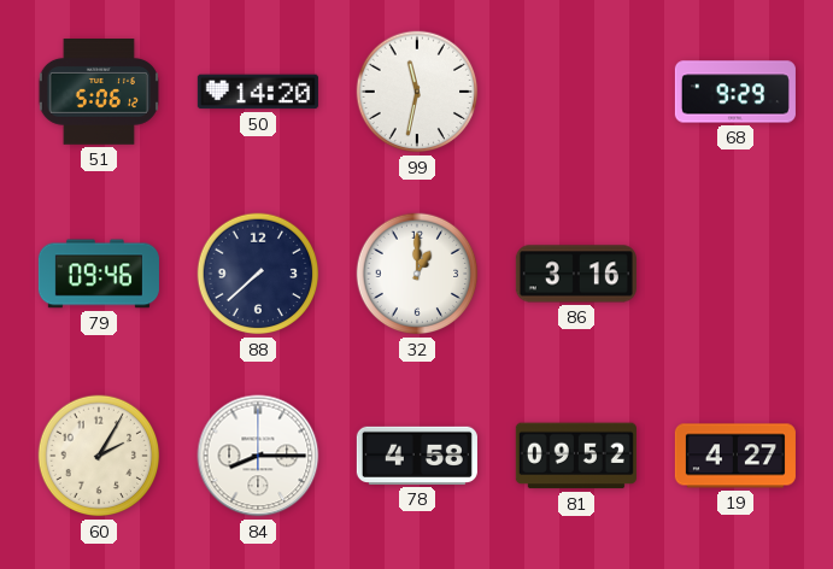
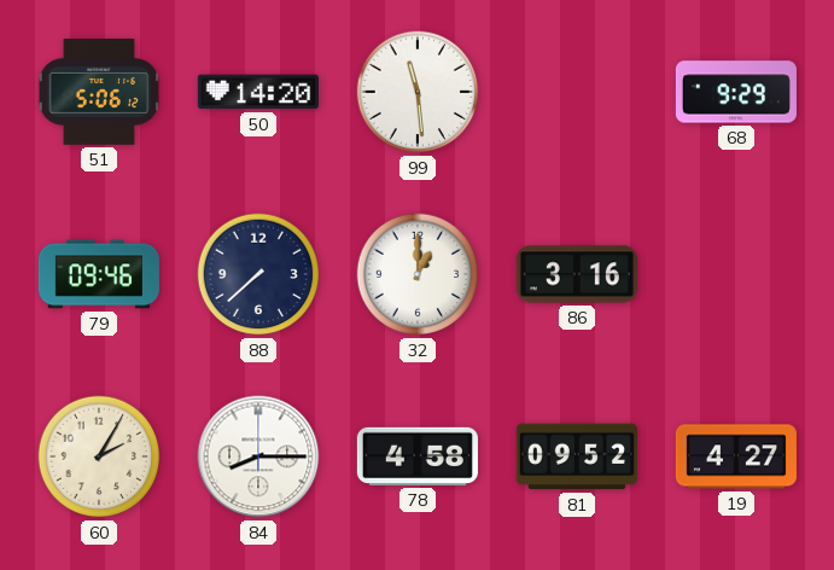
99: 11:32 -> 11:29 (418, 92)
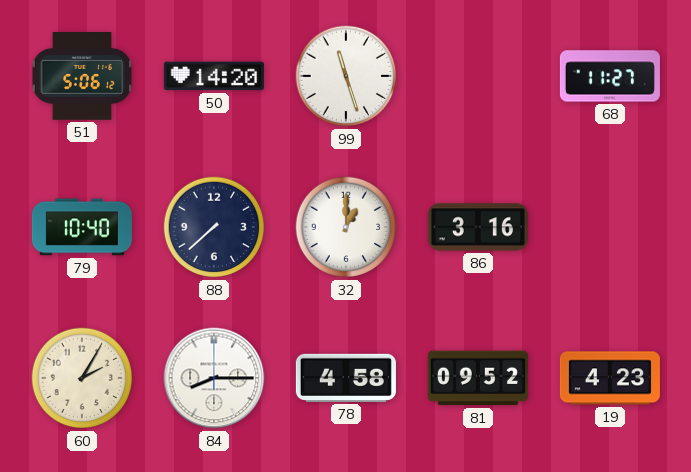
99: 11:29 -> 11:27 (346, 76)
68: 9:29 -> 11:27 (610, 76)
79: 09:46 -> 10:40 (82, 227)
19: 4:27 -> 4:23 (610, 378)
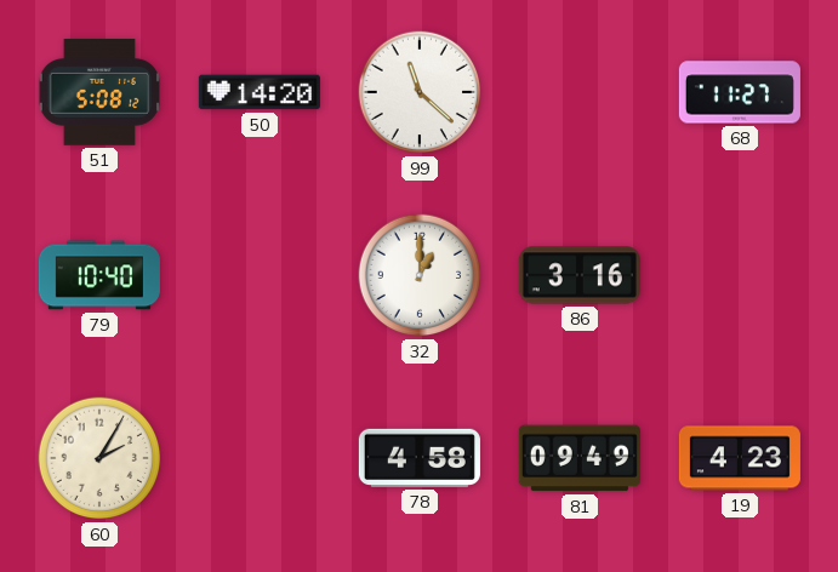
51: 5:06 -> 5:08 (99, 93)
99: 11:27 -> 11:22 (420, 92)
88: 7:38 -> none (214, 227)
84: 8:15 -> none (214, 378)
81: 09:52 -> 09:49 (580, 458)
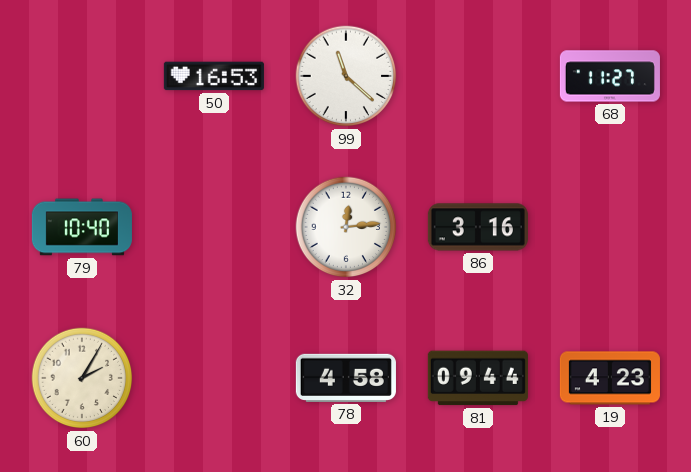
51: 5:08 -> none (99, 93)
50: 14:20 -> 16:53 (214, 76)
32: 1:00 -> 12:14 (346, 227)
81: 09:49 -> 09:44 (478, 378)
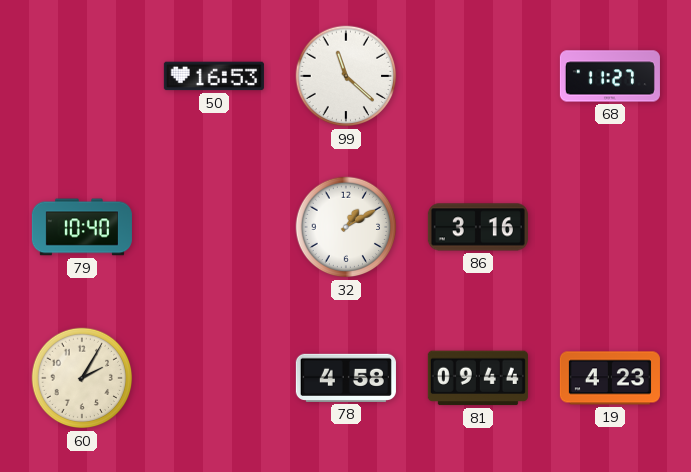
32: 12:14 -> 1:10 (346, 227)
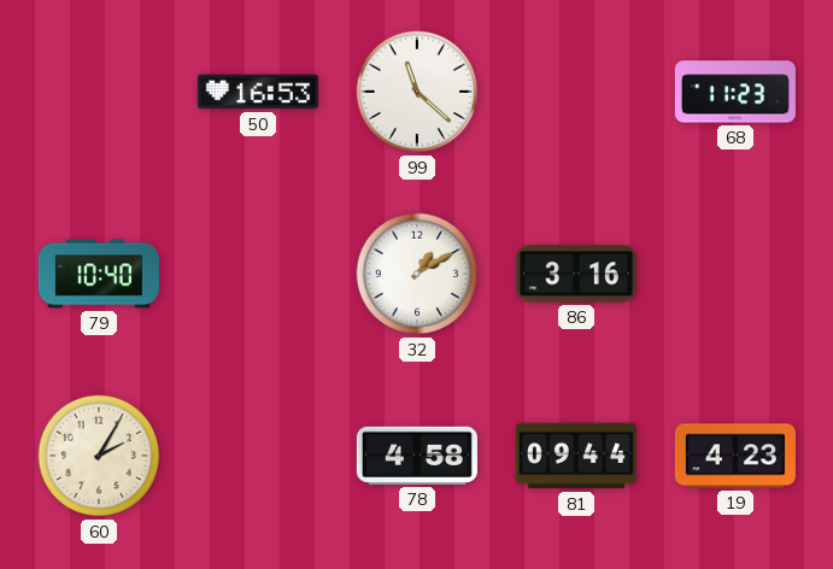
68: 11:27 -> 11:23 (735, 92)
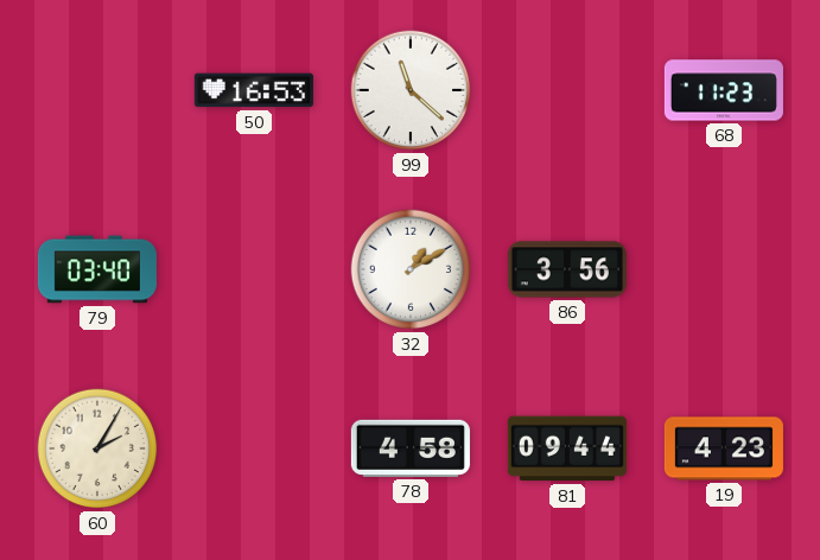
79: 10:40 -> 03:40 (97, 269)
86: 3:16 -> 3:56 (567, 269)
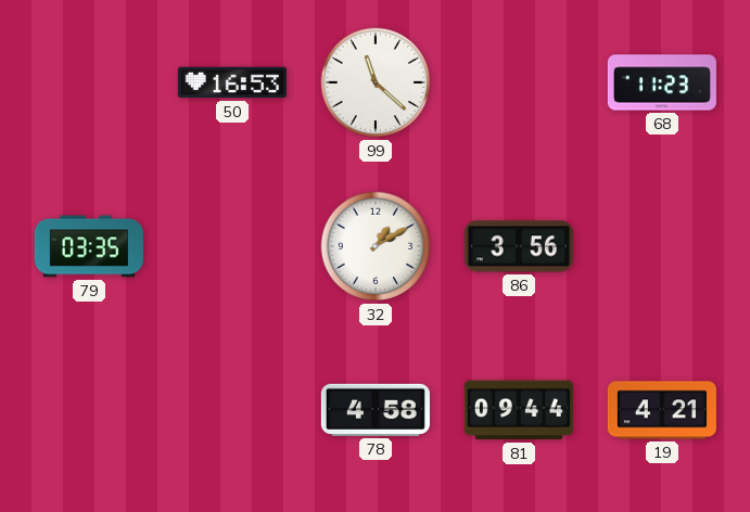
79: 03:40 -> 03:35 (89, 246)
60: 2:05 -> none (97, 448)
19: 4:23 -> 4:21 (662, 410)
